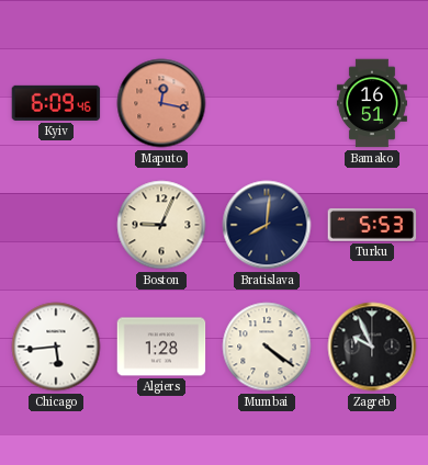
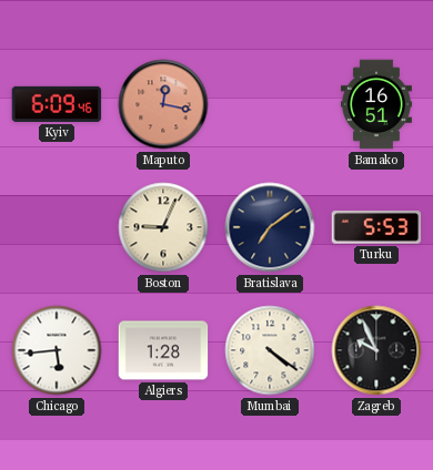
Bratislava: 8:01 -> 7:09 (270, 227)
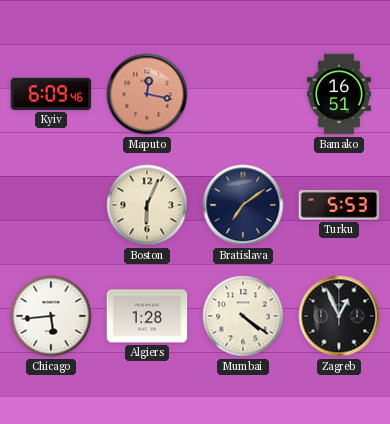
Boston: 9:04 -> 6:04 (147, 205)
Zagreb: 9:56 -> 12:56 (339, 316)
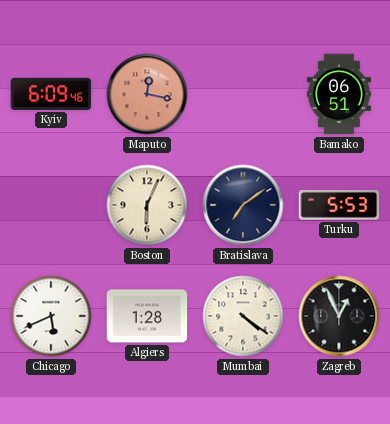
Bamako: 16:51 -> 06:51 (339, 94)
Chicago: 5:44 -> 5:41 (51, 316)
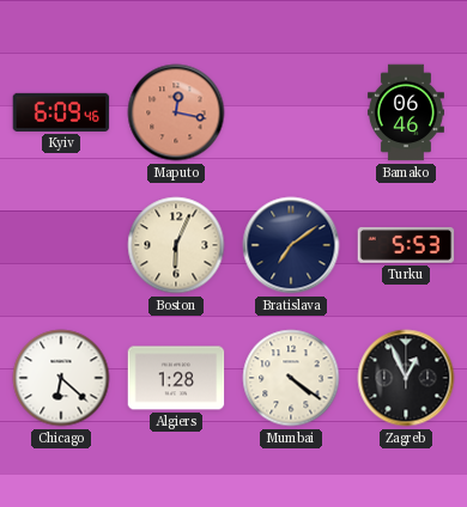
Bamako: 06:51 -> 06:46 (406, 112)
Chicago: 5:41 -> 6:22 (61, 378)
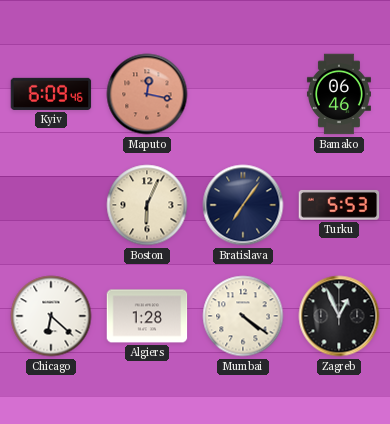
Bratislava: 7:09 -> 7:06 (243, 205)
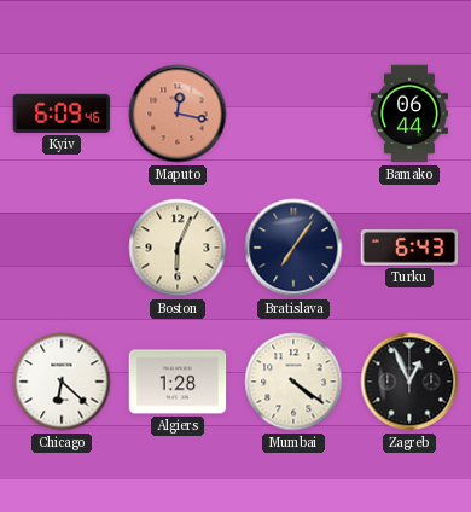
Bamako: 06:46 -> 06:44 (409, 114)
Turku: 5:53 -> 6:43 (409, 248)
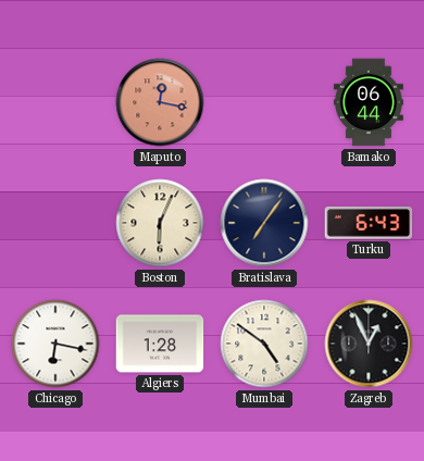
Kyiv: 6:09 -> none (62, 114)
Chicago: 6:22 -> 6:17 (55, 344)
Mumbai: 4:21 -> 4:51 (264, 344)
